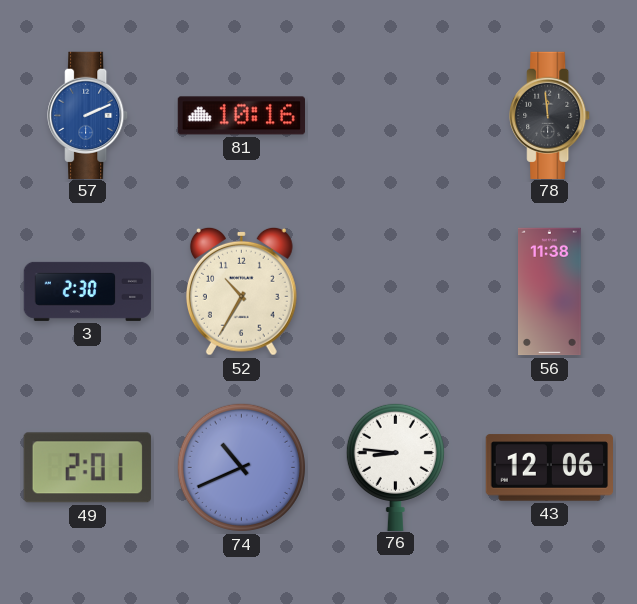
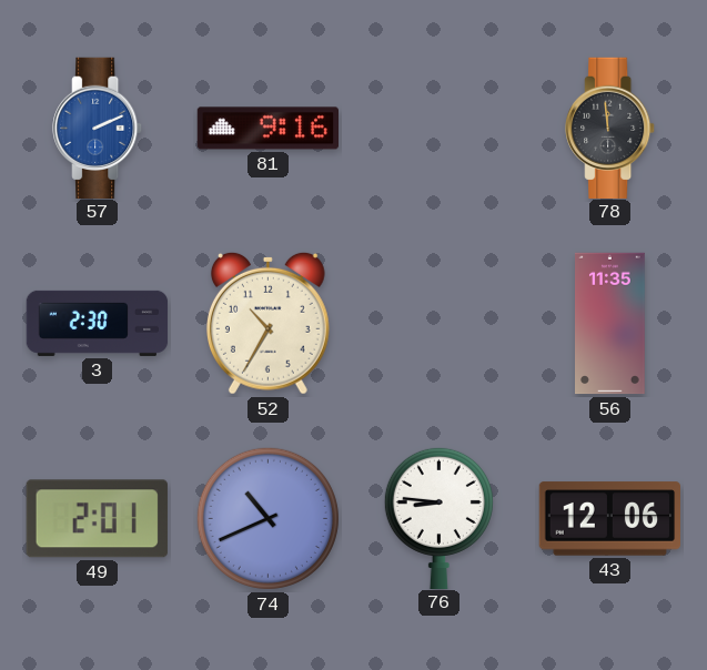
81: 10:16 -> 9:16 (267, 129)
56: 11:38 -> 11:35 (610, 324)
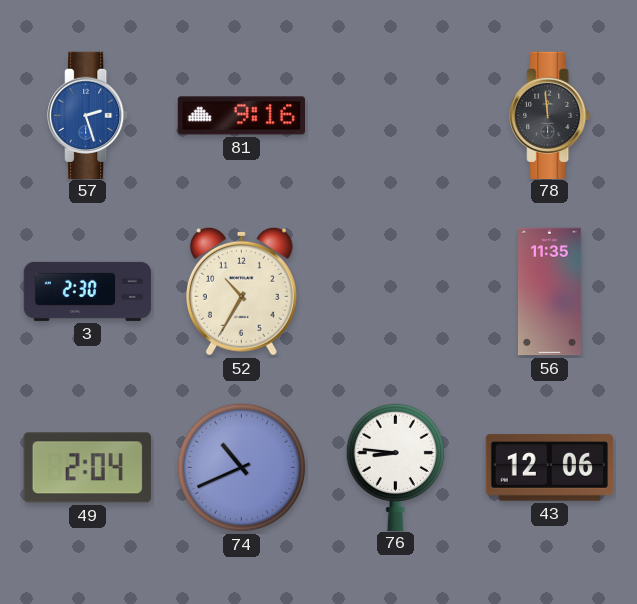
57: 2:11 -> 2:27 (88, 115)
49: 2:01 -> 2:04 (87, 468)
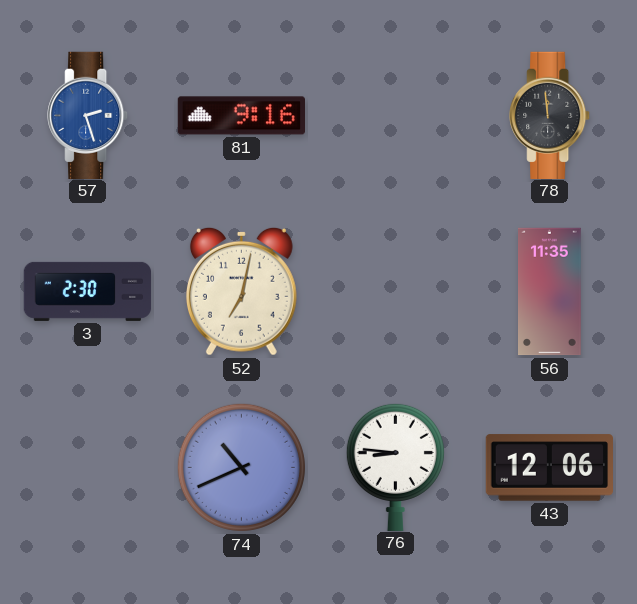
52: 10:35 -> 7:02 (241, 291)
49: 2:04 -> none (87, 468)
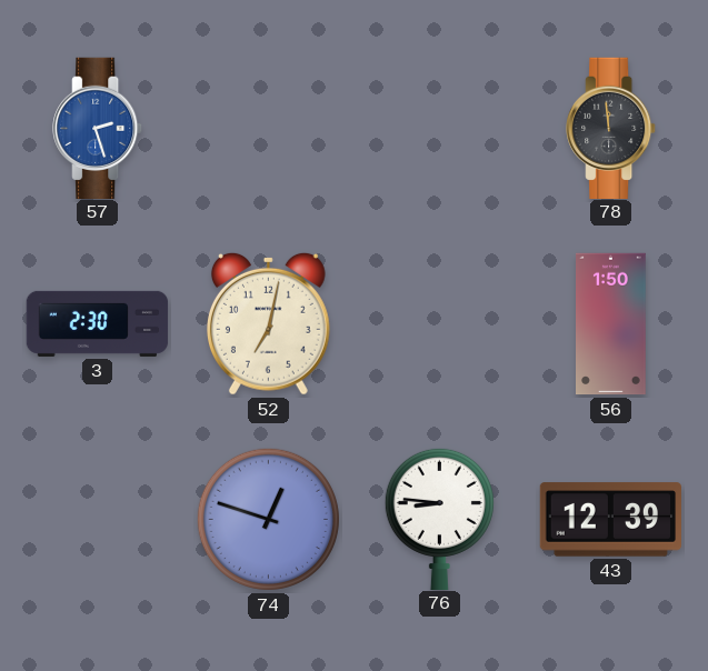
81: 9:16 -> none (241, 116)
56: 11:35 -> 1:50 (611, 324)
74: 10:41 -> 12:48 (268, 519)
43: 12:06 -> 12:39 (610, 520)
